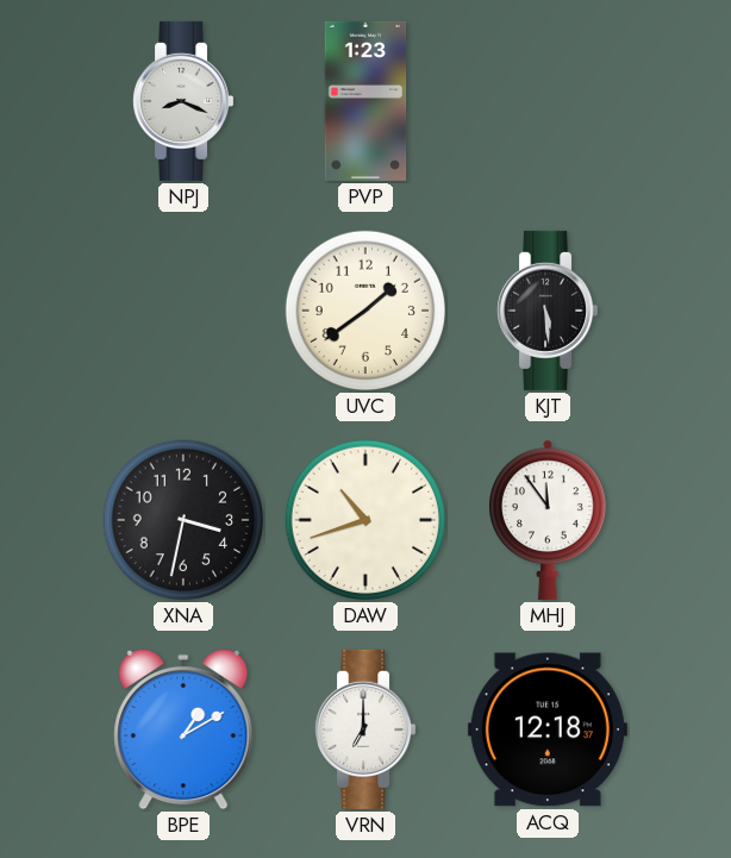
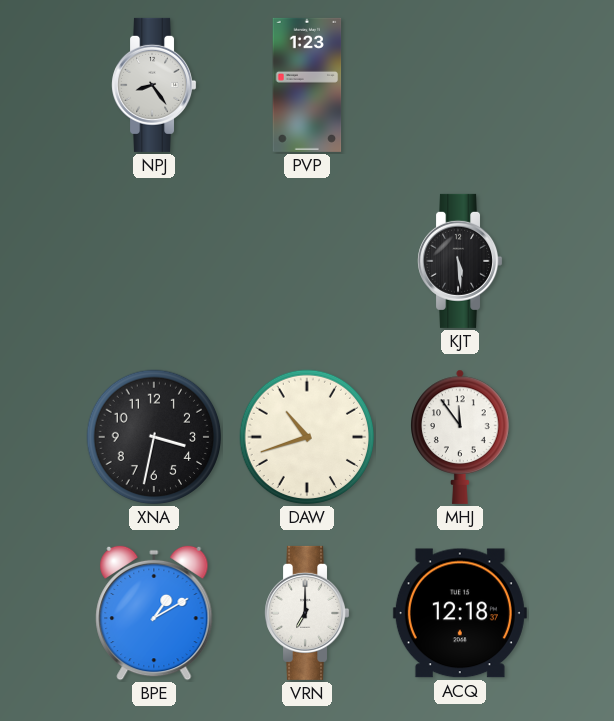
NPJ: 8:19 -> 8:24 (154, 85)
UVC: 1:39 -> none (365, 311)
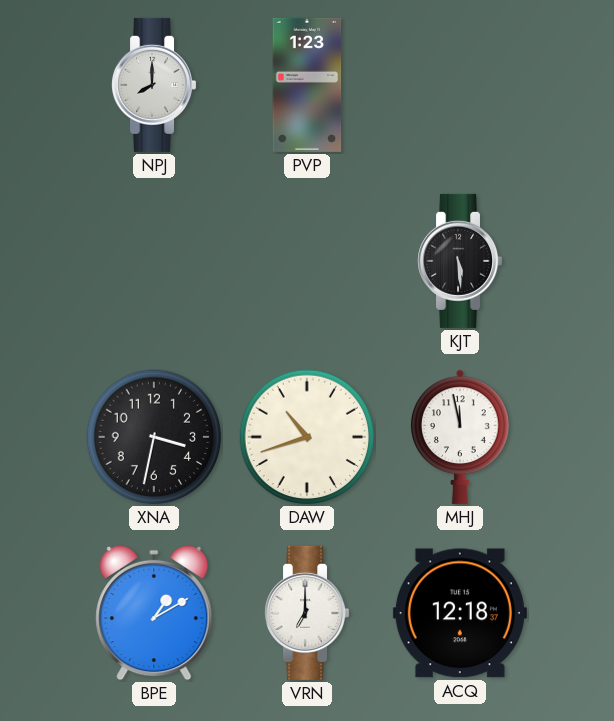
NPJ: 8:24 -> 8:00 (154, 85)
MHJ: 11:54 -> 11:58 (460, 437)
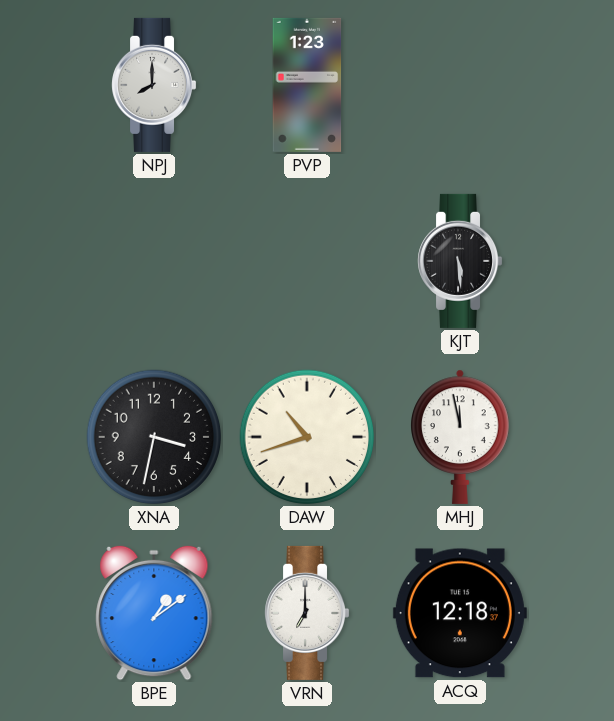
BPE: 1:10 -> 1:09 (154, 613)
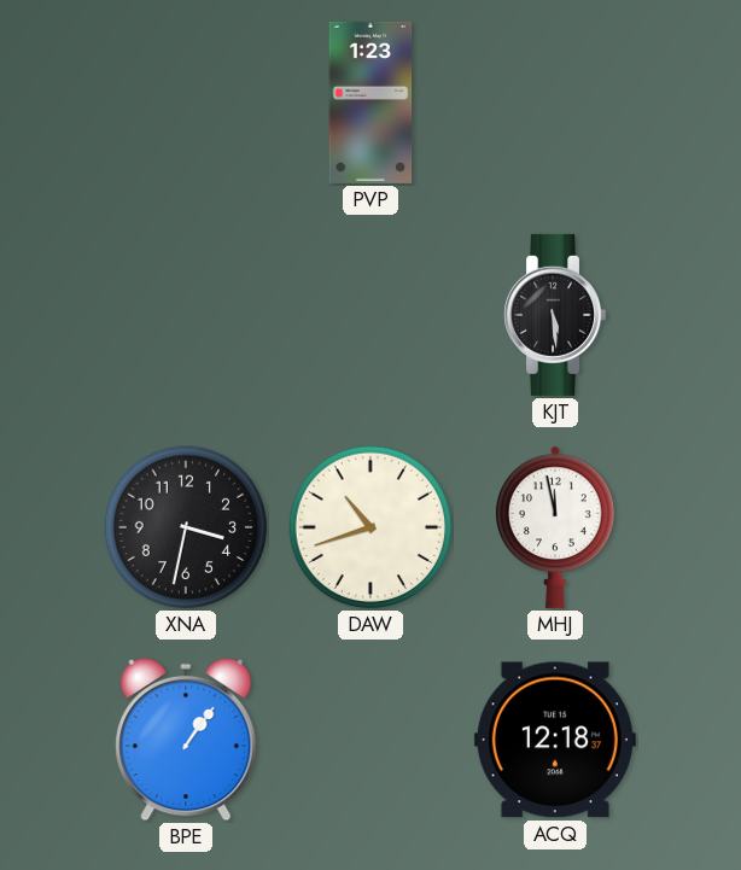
NPJ: 8:00 -> none (154, 85)
BPE: 1:09 -> 1:06 (186, 740)
VRN: 7:00 -> none (307, 613)
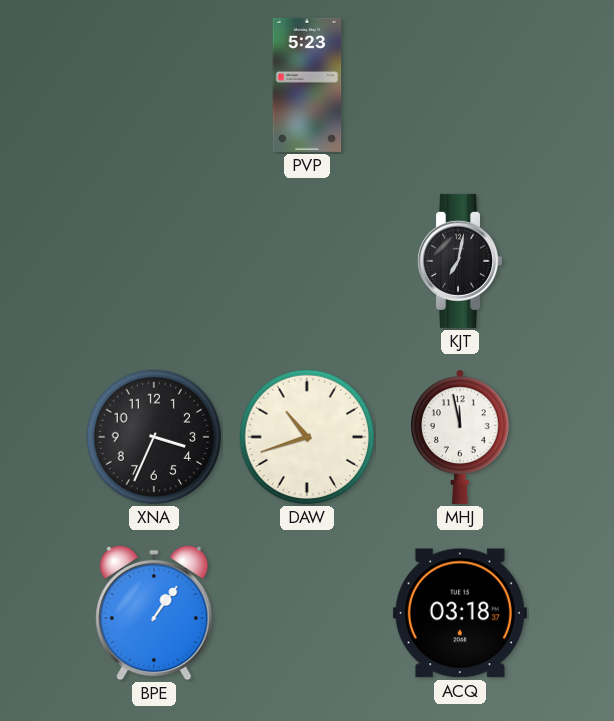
PVP: 1:23 -> 5:23 (307, 85)
KJT: 5:29 -> 7:02 (460, 261)
XNA: 3:32 -> 3:34 (154, 437)
ACQ: 12:18 -> 03:18 (460, 613)
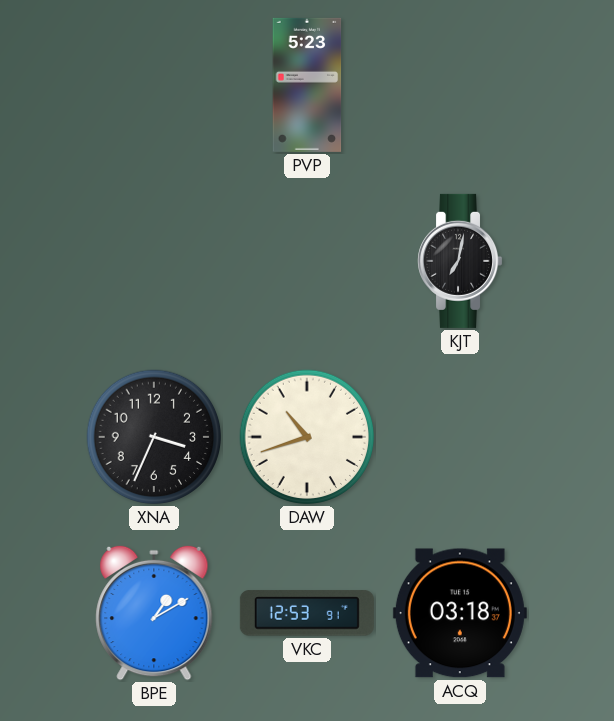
MHJ: 11:58 -> none (460, 437)
BPE: 1:06 -> 1:10 (154, 613)
VKC: none -> 12:53 (307, 613)
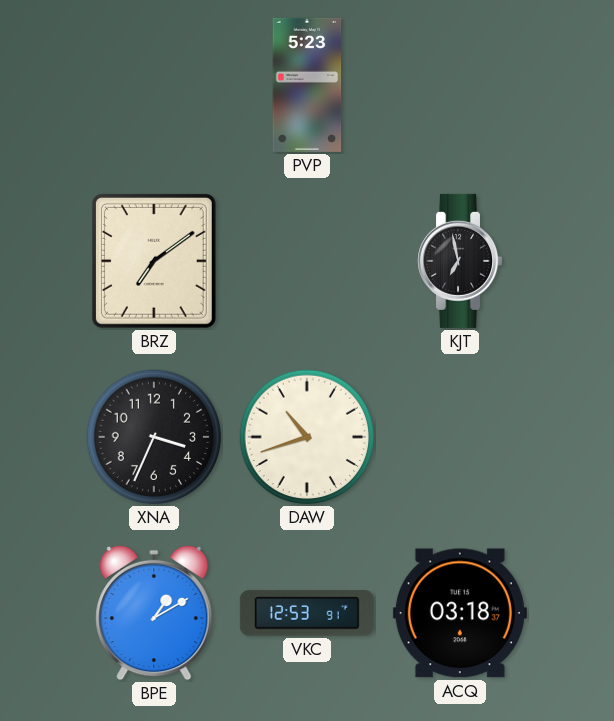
BRZ: none -> 7:09 (154, 261)
KJT: 7:02 -> 6:58 (460, 261)
